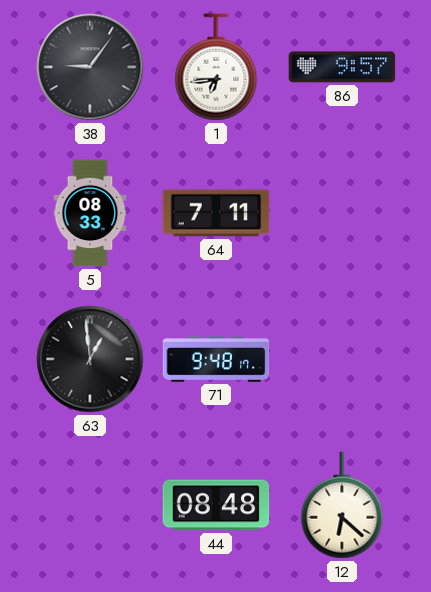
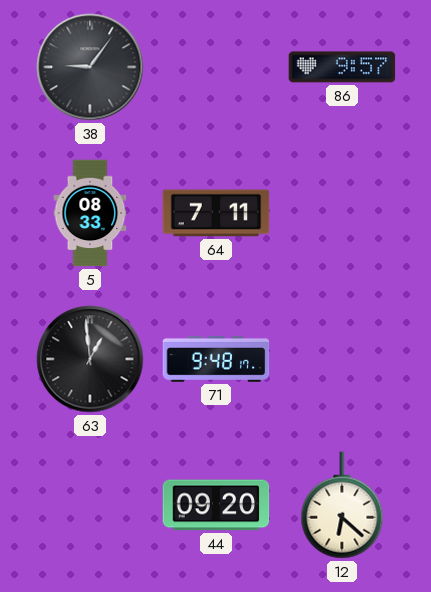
1: 6:44 -> none (216, 67)
44: 08:48 -> 09:20 (216, 505)
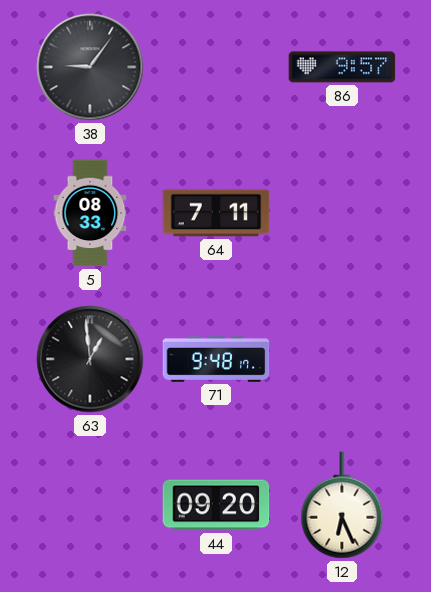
12: 6:22 -> 6:26 (342, 505)
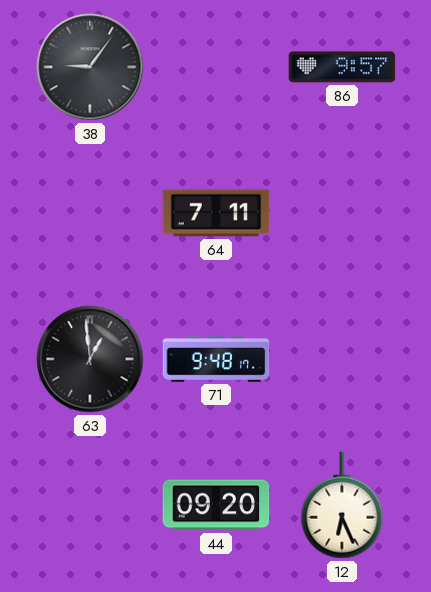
5: 08:33 -> none (90, 213)
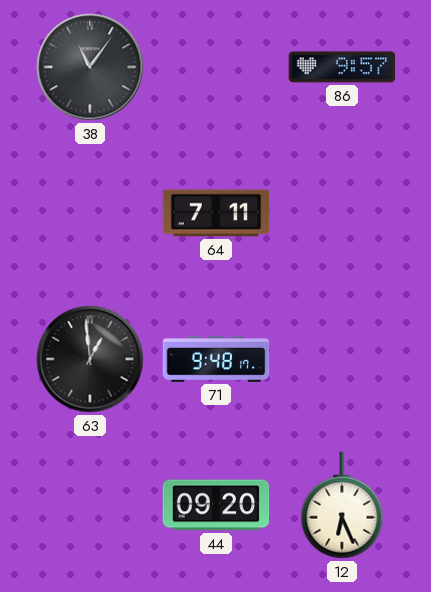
38: 9:06 -> 11:06 (90, 67)
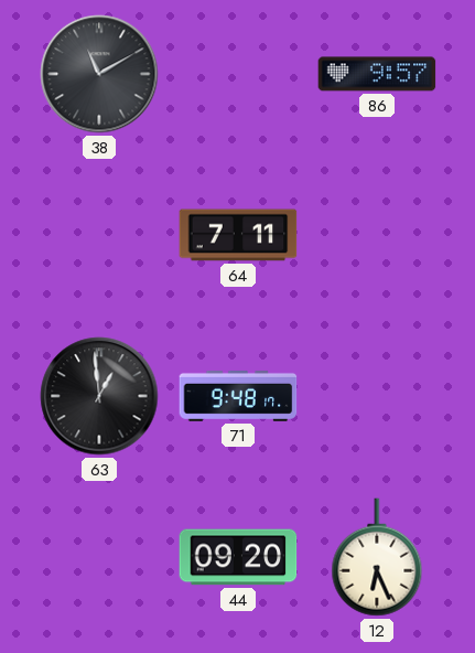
38: 11:06 -> 11:10 (99, 74)
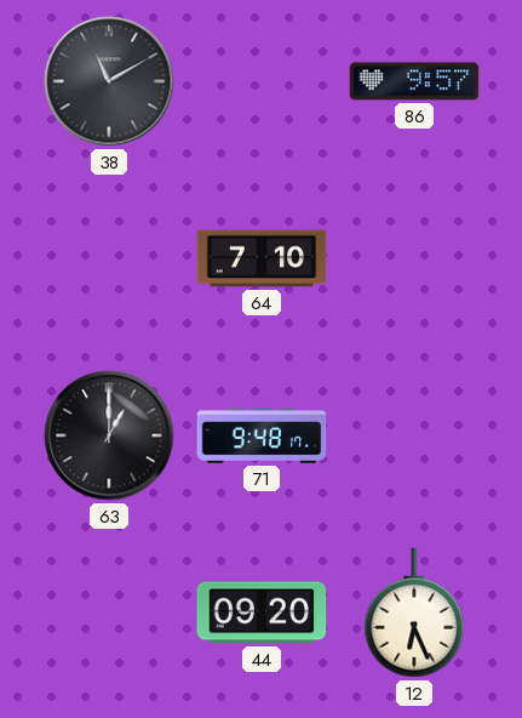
64: 7:11 -> 7:10 (262, 258)
63: 12:59 -> 1:00 (109, 435)
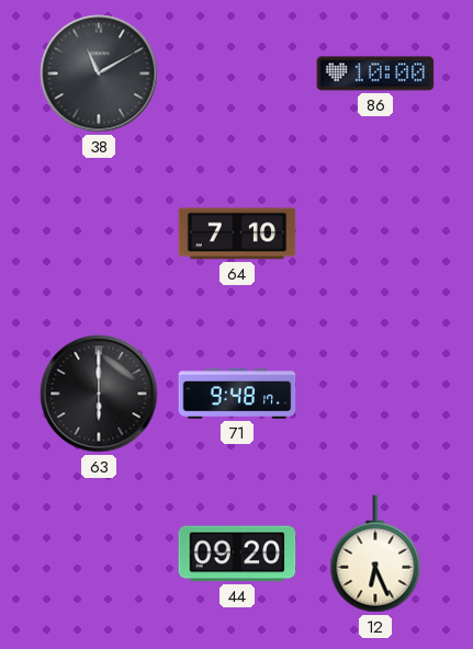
86: 9:57 -> 10:00 (375, 73)
63: 1:00 -> 6:00 (99, 394)
